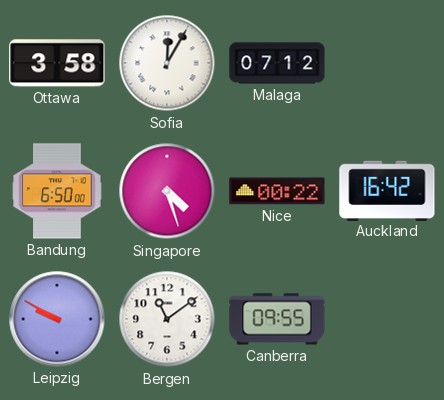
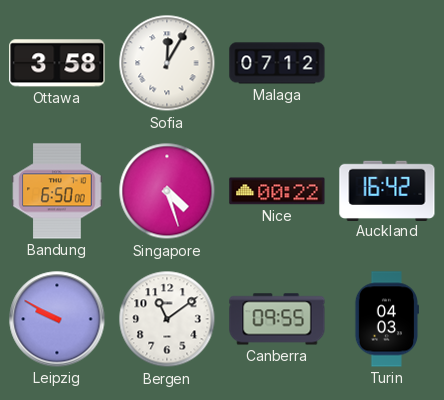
Turin: none -> 04:03 (386, 319)
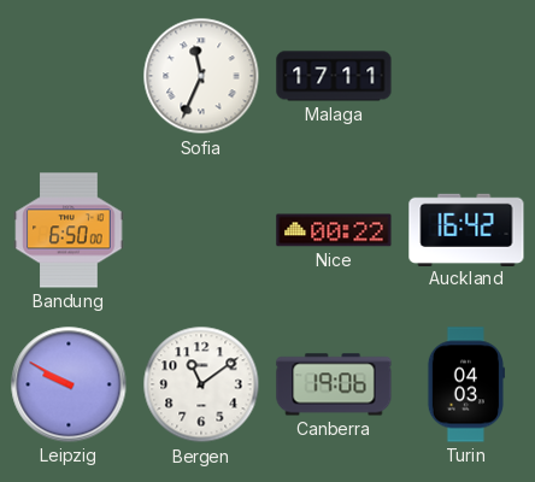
Ottawa: 3:58 -> none (57, 63)
Sofia: 12:05 -> 11:34 (201, 76)
Malaga: 07:12 -> 17:11 (334, 76)
Singapore: 4:27 -> none (167, 191)
Canberra: 09:55 -> 19:06 (334, 384)
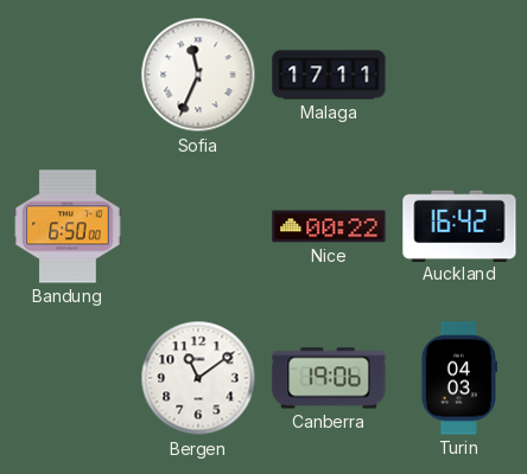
Leipzig: 9:50 -> none (69, 384)
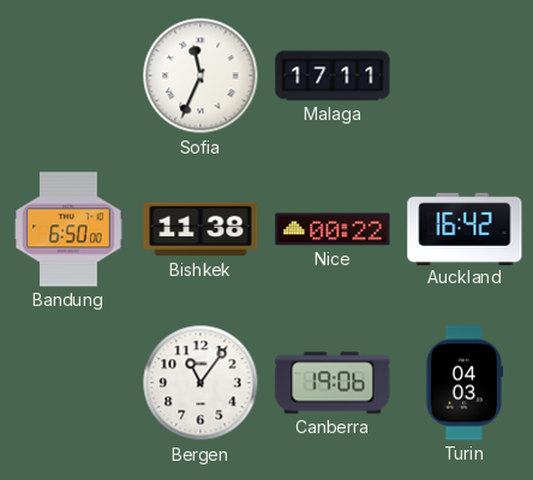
Bishkek: none -> 11:38 (200, 229)
Bergen: 11:09 -> 11:06 (200, 383)
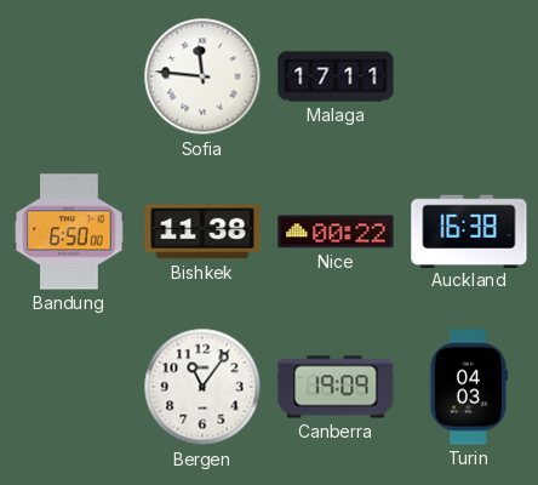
Sofia: 11:34 -> 11:46 (202, 76)
Auckland: 16:42 -> 16:38 (469, 230)
Canberra: 19:06 -> 19:09 (336, 387)
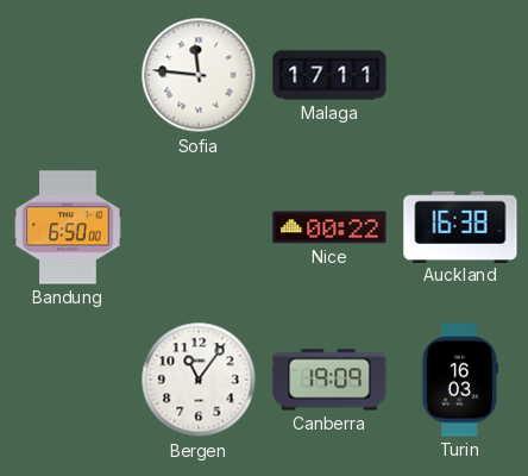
Bishkek: 11:38 -> none (202, 232)
Turin: 04:03 -> 16:03 (459, 380)
